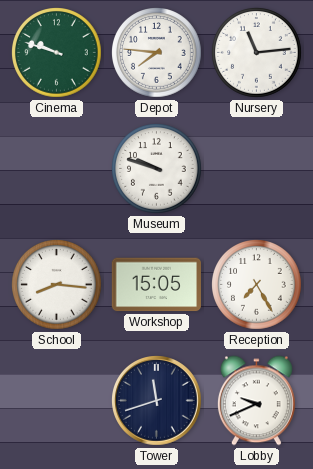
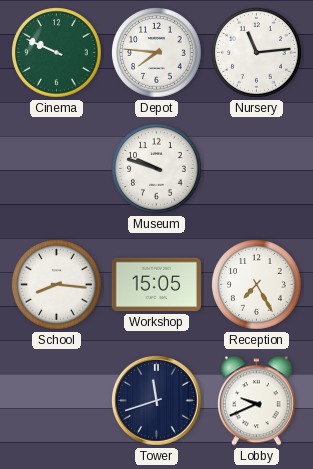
Cinema: 9:48 -> 9:49 (57, 53)
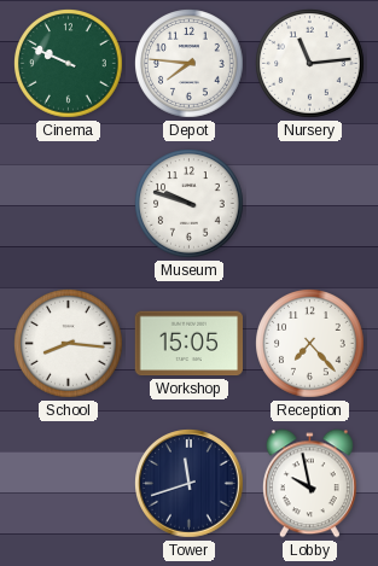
Reception: 7:25 -> 7:23 (310, 344)
Lobby: 9:41 -> 9:58 (309, 484)
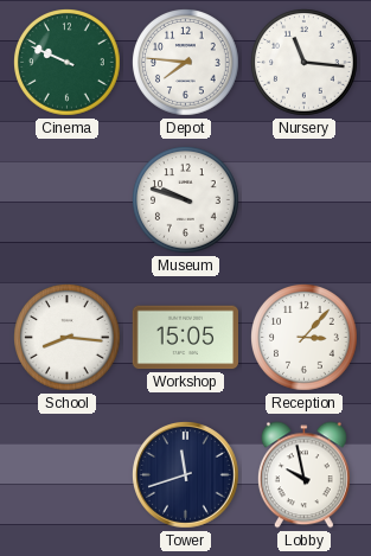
Nursery: 11:14 -> 11:16 (305, 63)
Reception: 7:23 -> 3:07 (305, 338)
